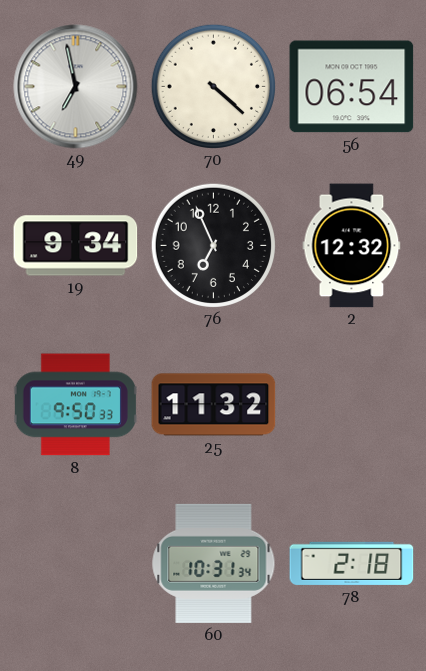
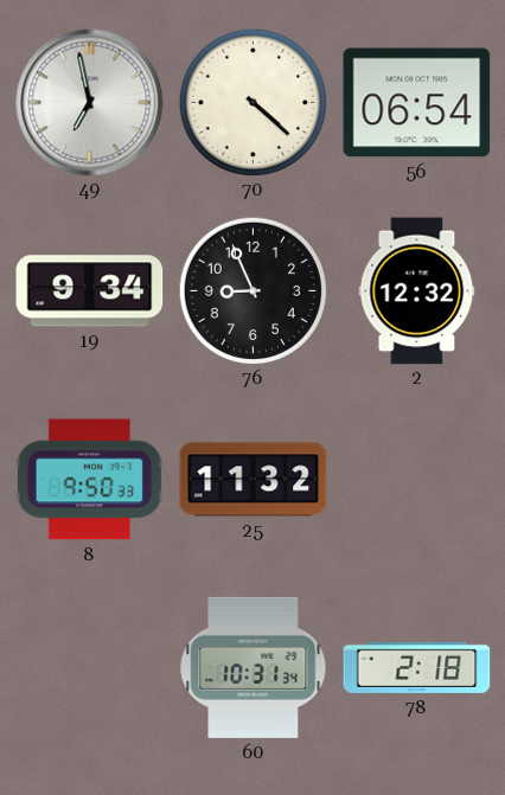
76: 6:56 -> 8:56 (252, 290)
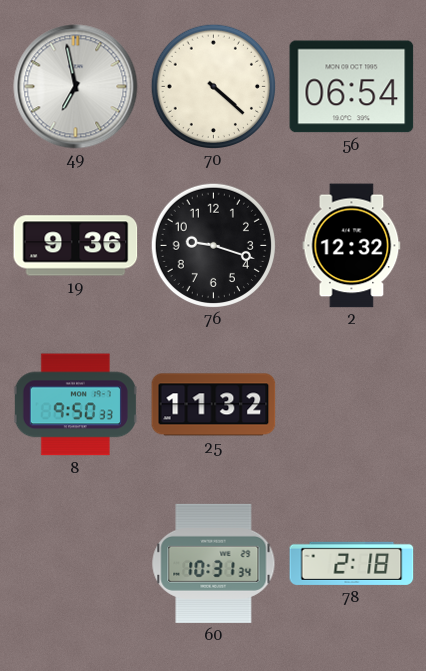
19: 9:34 -> 9:36 (76, 246)
76: 8:56 -> 9:18 (213, 245)
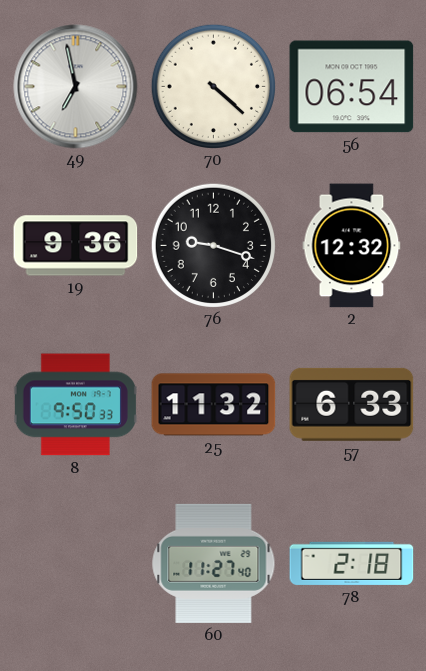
57: none -> 6:33 (352, 404)
60: 10:31 -> 11:27 (214, 563)
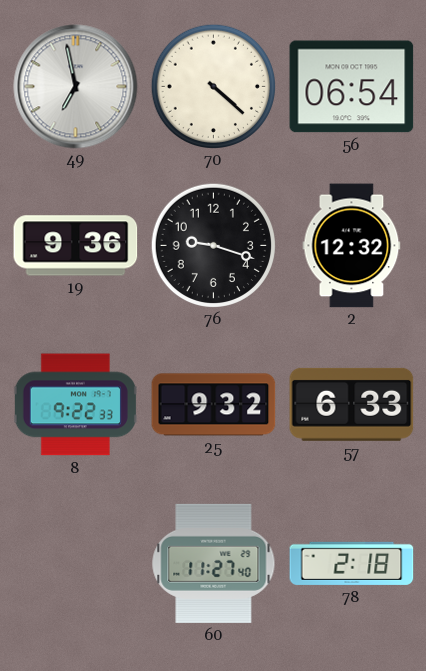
8: 9:50 -> 9:22 (75, 405)
25: 11:32 -> 9:32 (214, 405)
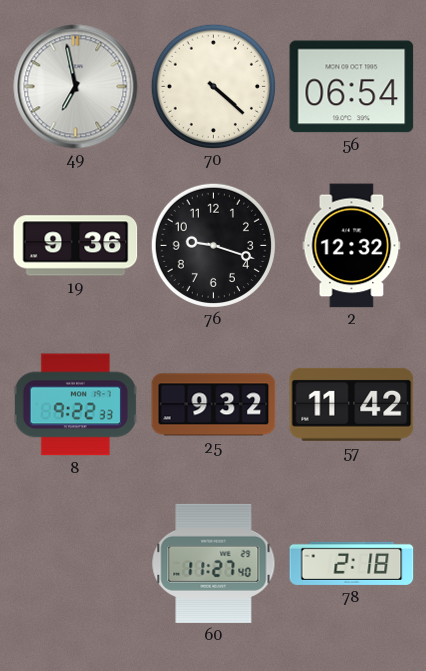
57: 6:33 -> 11:42 (352, 404)
